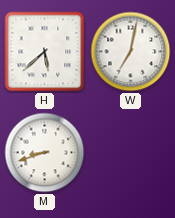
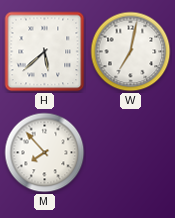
M: 8:42 -> 7:53 (45, 153)
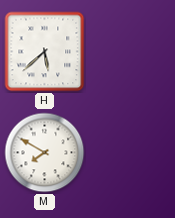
W: 7:02 -> none (131, 52)
M: 7:53 -> 7:50 (45, 153)
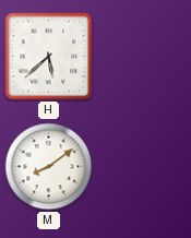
M: 7:50 -> 8:09 (49, 167)
